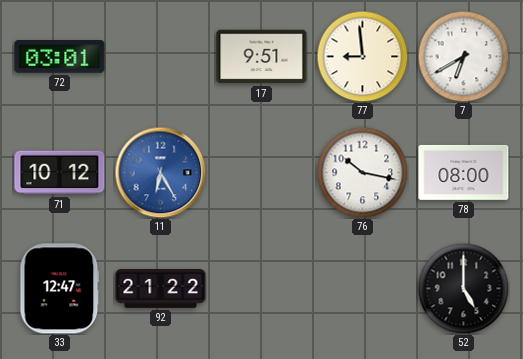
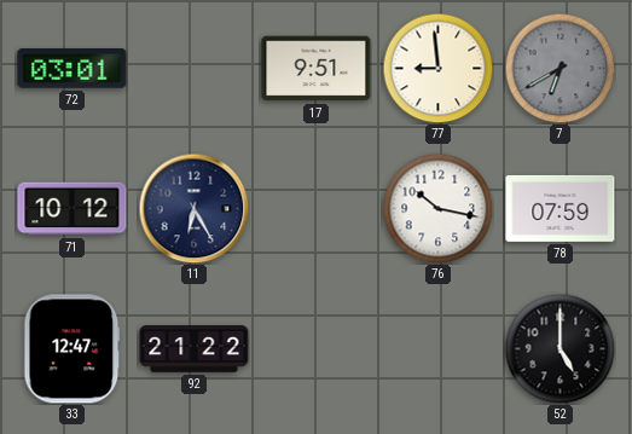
7 dial: white -> grey (559, 68)
11 dial: blue -> navy (193, 208)
78: 08:00 -> 07:59 (561, 208)
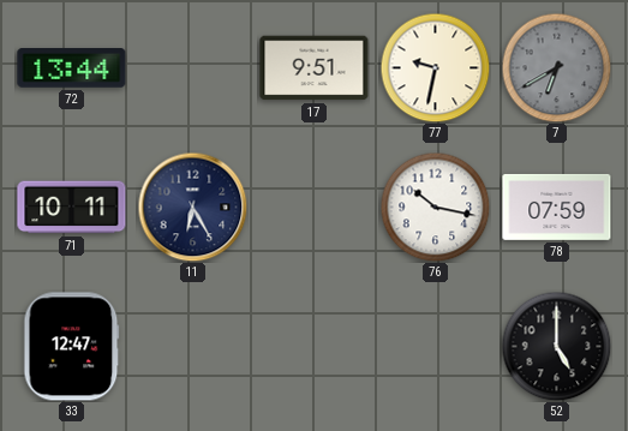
72: 03:01 -> 13:44 (72, 68)
77: 8:59 -> 9:32 (435, 67)
71: 10:12 -> 10:11 (72, 208)
92: 21:22 -> none (195, 349)
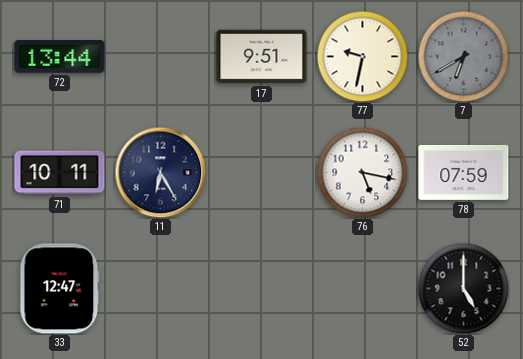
76: 10:17 -> 5:17 (362, 172)
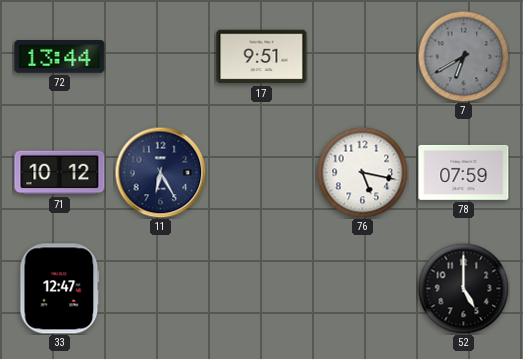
77: 9:32 -> none (362, 56)
71: 10:11 -> 10:12 (60, 173)
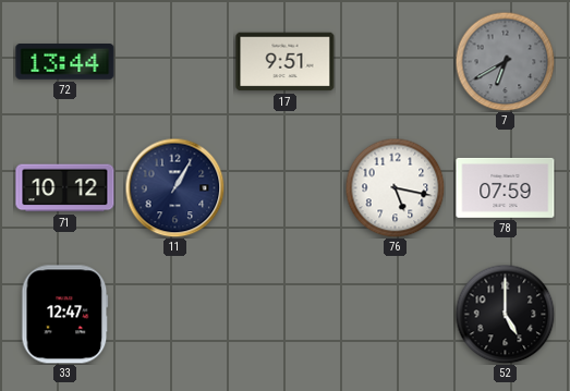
11: 6:25 -> 1:05 (174, 187)
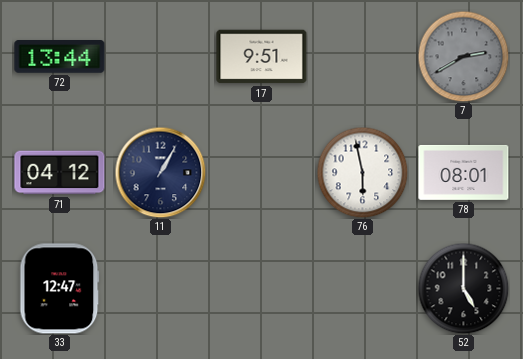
7: 6:40 -> 2:40 (463, 56)
71: 10:12 -> 04:12 (60, 173)
76: 5:17 -> 5:58 (362, 172)
78: 07:59 -> 08:01 (464, 172)
